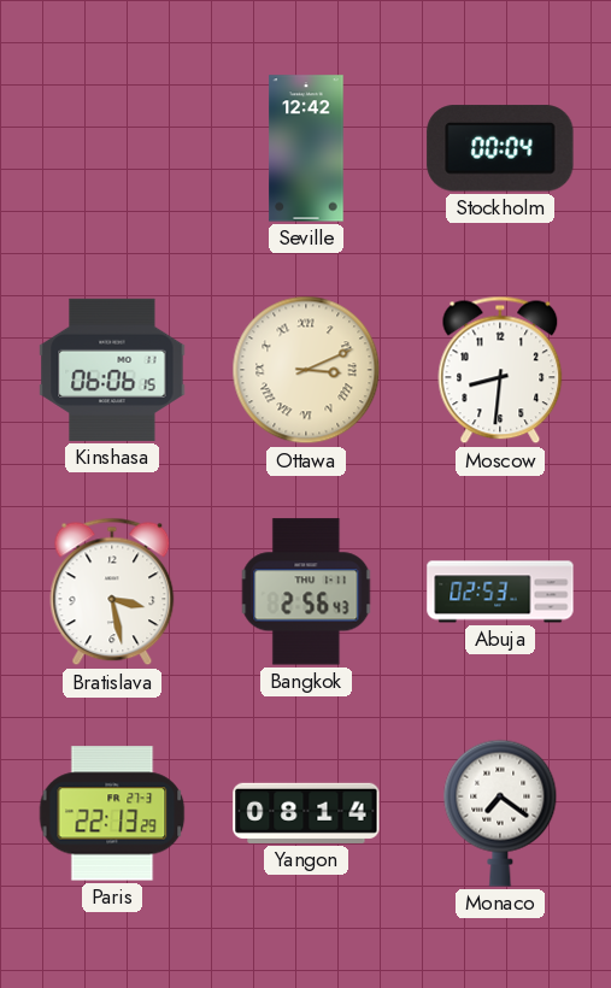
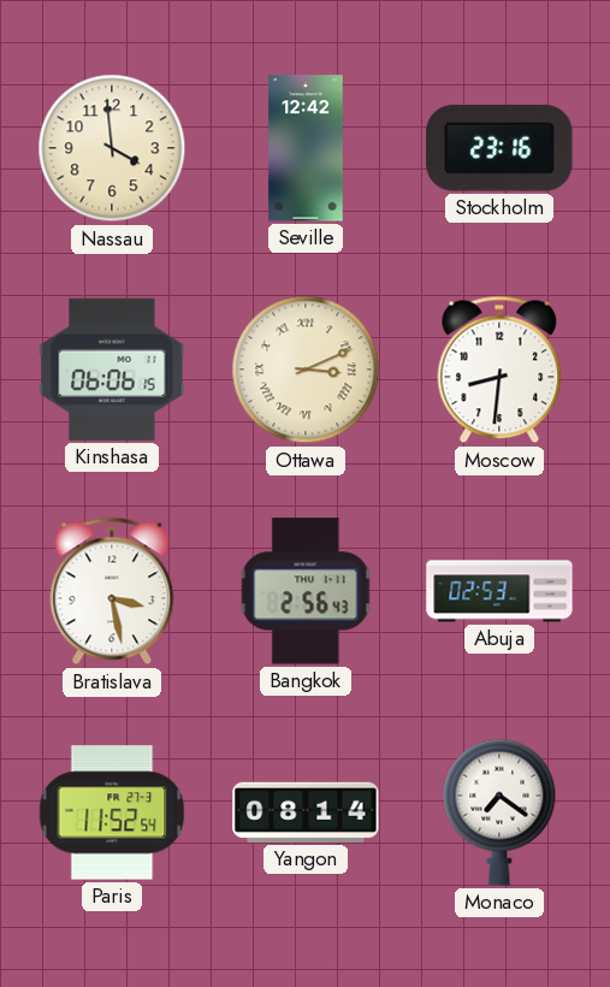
Nassau: none -> 3:59 (112, 148)
Stockholm: 00:04 -> 23:16 (499, 148)
Paris: 22:13 -> 11:52 (112, 812)
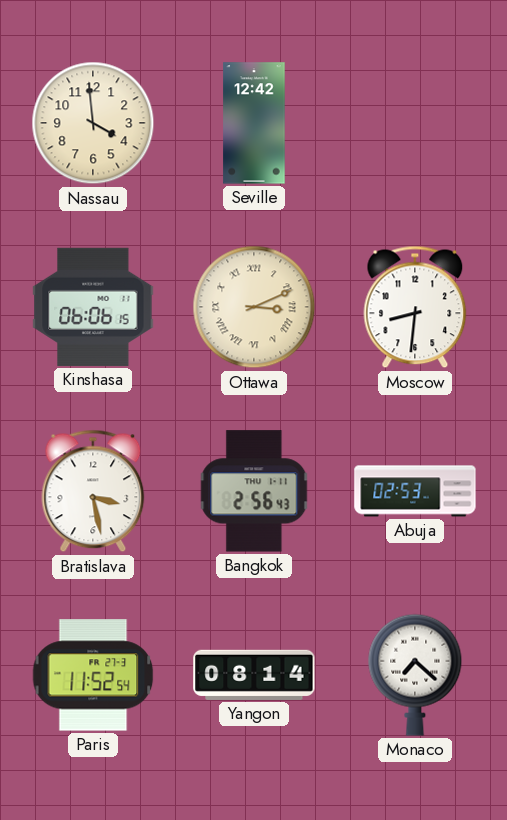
Stockholm: 23:16 -> none (499, 148)
Monaco: 7:21 -> 7:22 (415, 675)
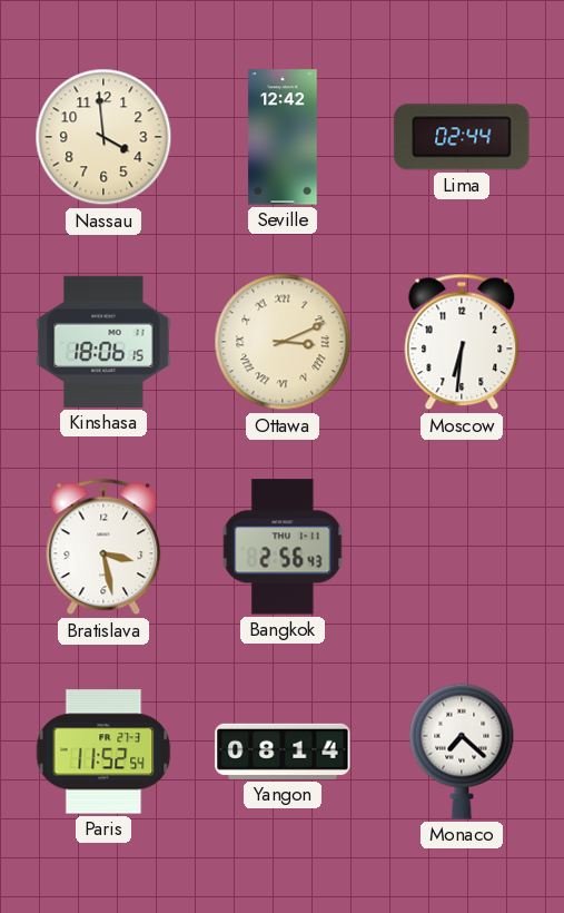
Lima: none -> 02:44 (462, 137)
Kinshasa: 06:06 -> 18:06 (103, 342)
Moscow: 8:31 -> 6:31 (462, 342)
Abuja: 02:53 -> none (415, 491)
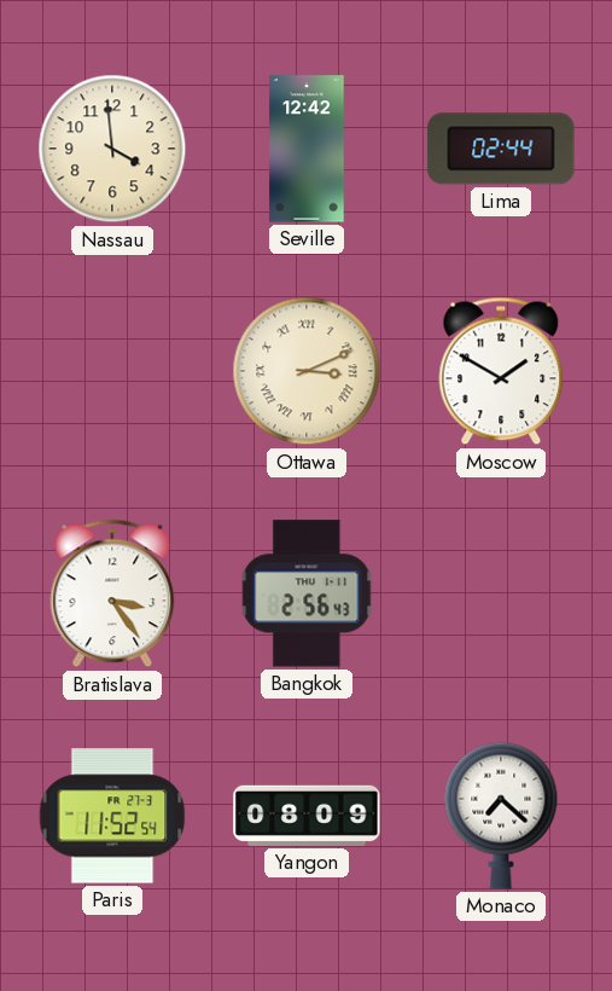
Kinshasa: 18:06 -> none (103, 342)
Moscow: 6:31 -> 1:50 (501, 371)
Bratislava: 3:28 -> 3:24 (112, 593)
Yangon: 08:14 -> 08:09 (307, 816)
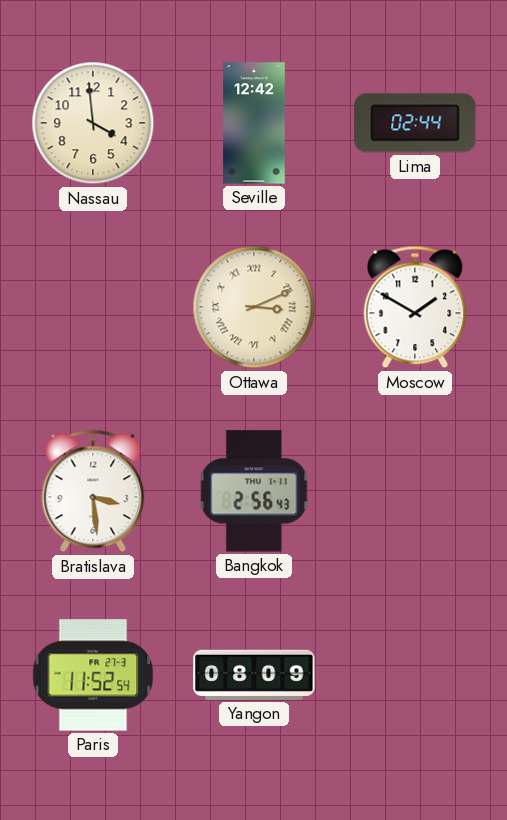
Bratislava: 3:24 -> 3:29 (93, 491)
Monaco: 7:22 -> none (501, 816)
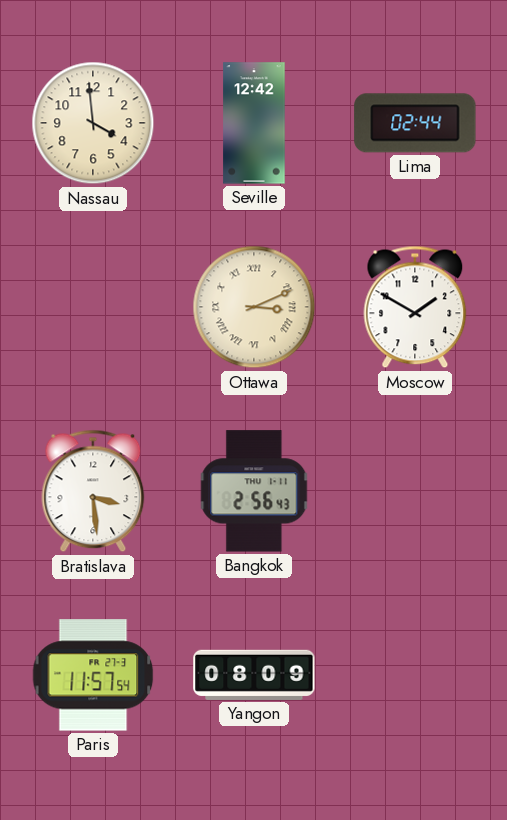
Paris: 11:52 -> 11:57 (93, 675)
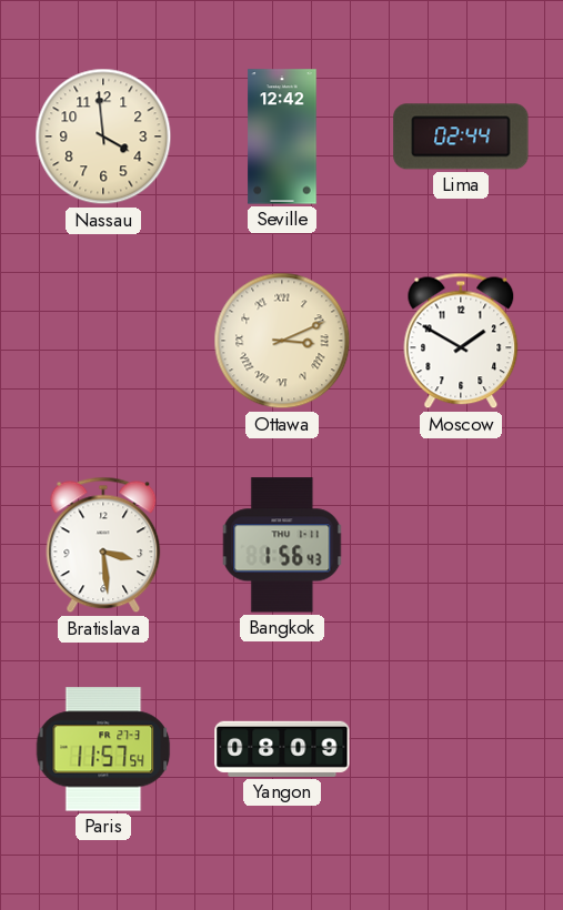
Bangkok: 2:56 -> 1:56 (282, 545)
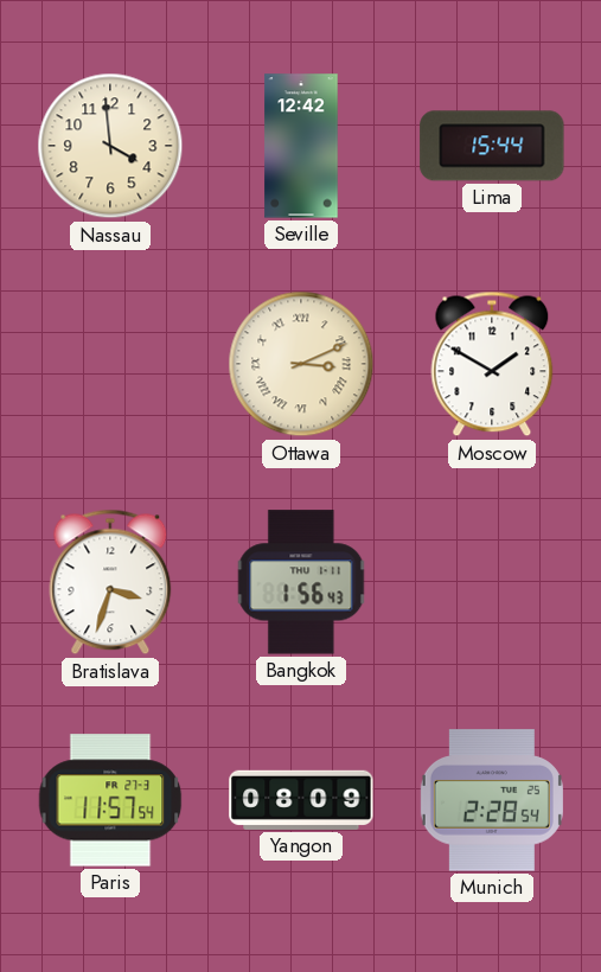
Lima: 02:44 -> 15:44 (492, 146)
Bratislava: 3:29 -> 3:33 (110, 582)
Munich: none -> 2:28 (492, 800)
